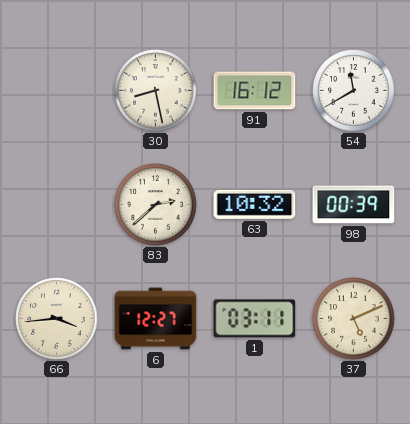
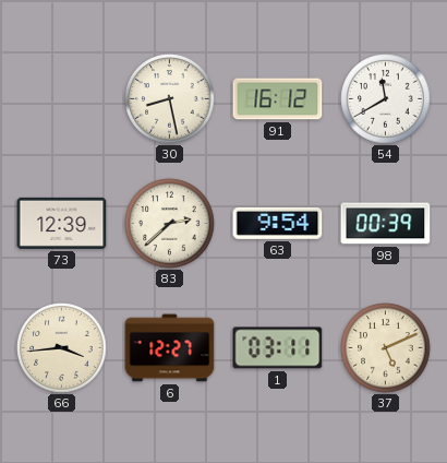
73: none -> 12:39 (62, 223)
63: 10:32 -> 9:54 (278, 223)
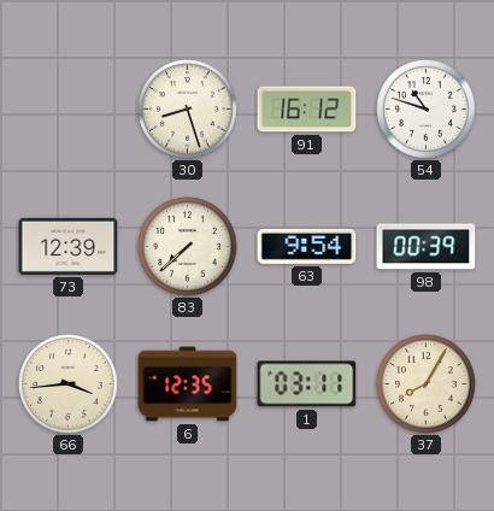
30: 8:28 -> 8:27 (188, 110)
54: 11:40 -> 10:48 (427, 110)
83: 2:38 -> 7:38 (188, 247)
6: 12:27 -> 12:35 (188, 384)
37: 5:11 -> 8:05 (427, 384)
